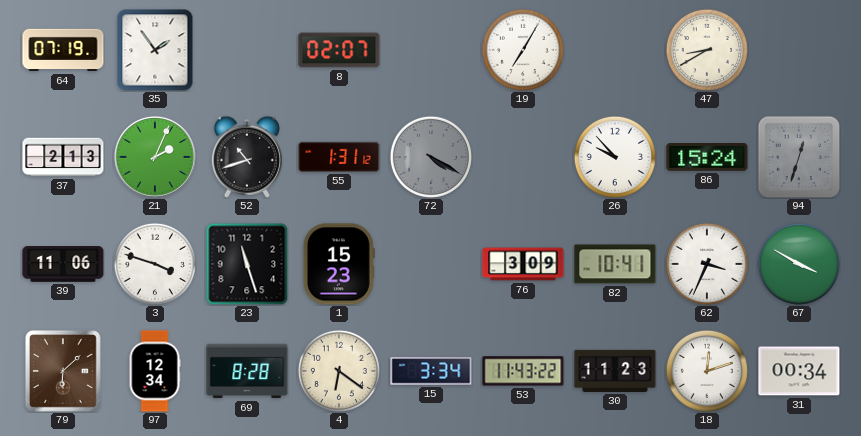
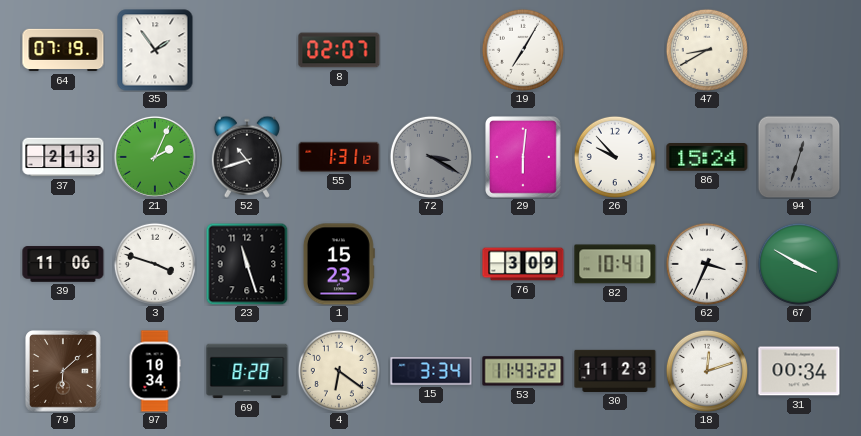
72: 4:20 -> 3:20 (431, 157)
29: none -> 6:01 (524, 158)
97: 12:34 -> 10:34 (155, 371)
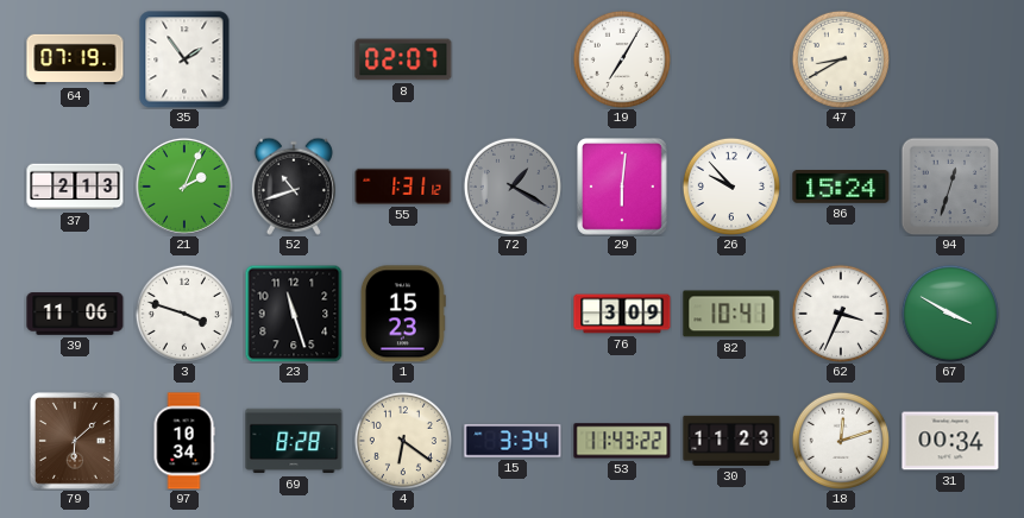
72: 3:20 -> 1:20 (513, 187)
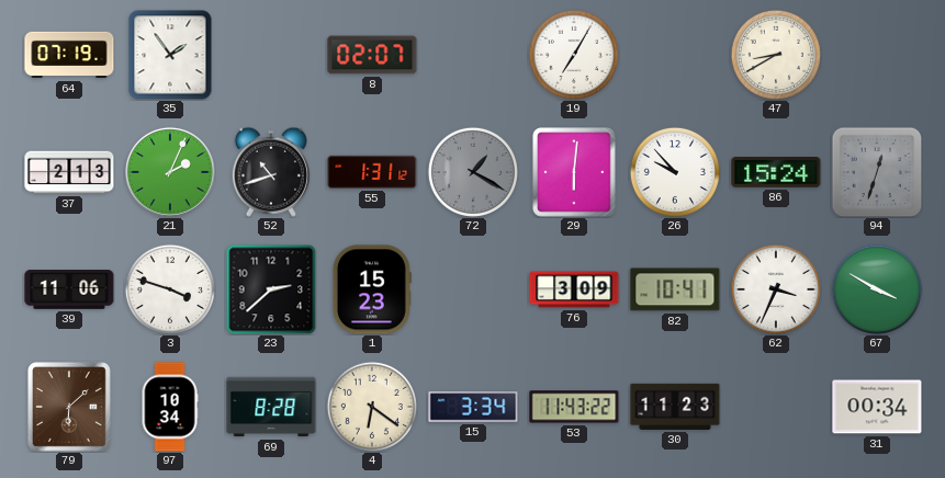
23: 11:27 -> 2:38 (271, 289)
18: 12:12 -> none (841, 441)
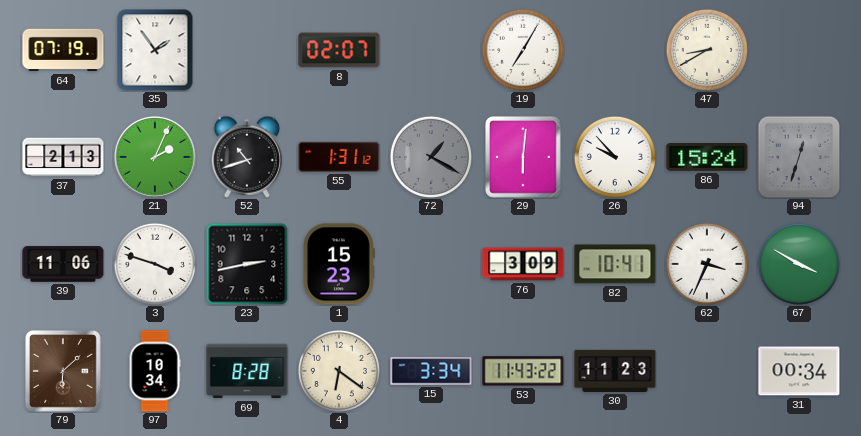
23: 2:38 -> 2:43 (247, 264)
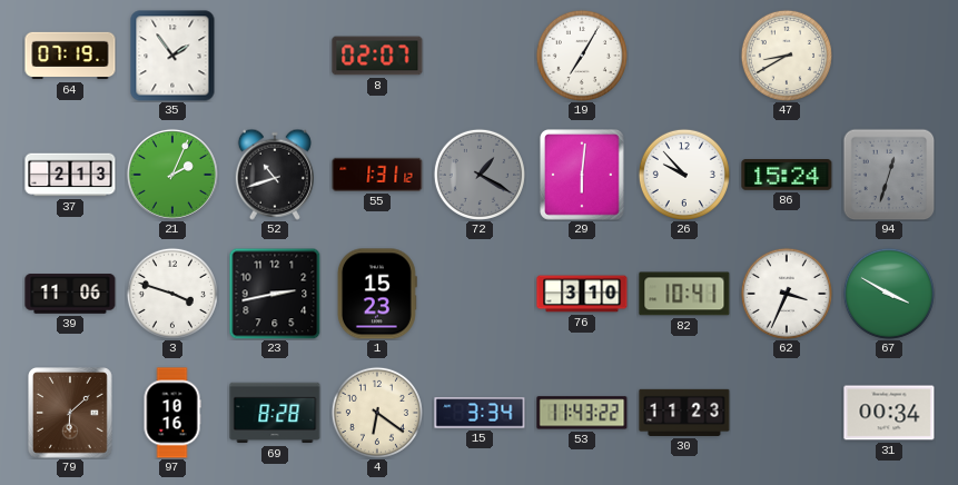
76: 3:09 -> 3:10 (582, 294)
97: 10:34 -> 10:16 (172, 413)
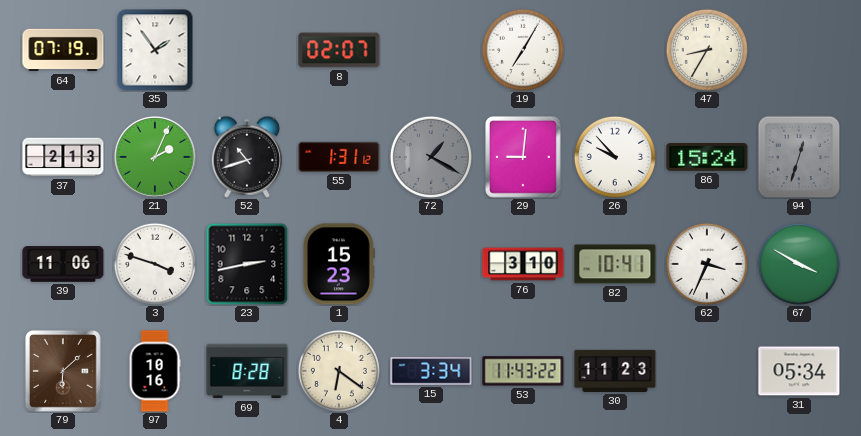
47: 8:40 -> 8:35 (707, 50)
29: 6:01 -> 9:01 (524, 158)
31: 00:34 -> 05:34 (799, 371)
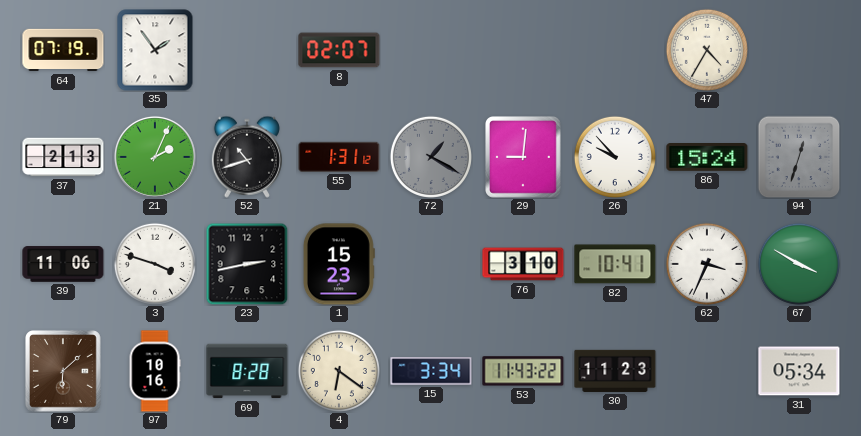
19: 7:05 -> none (523, 50)
47: 8:35 -> 4:35 (707, 50)
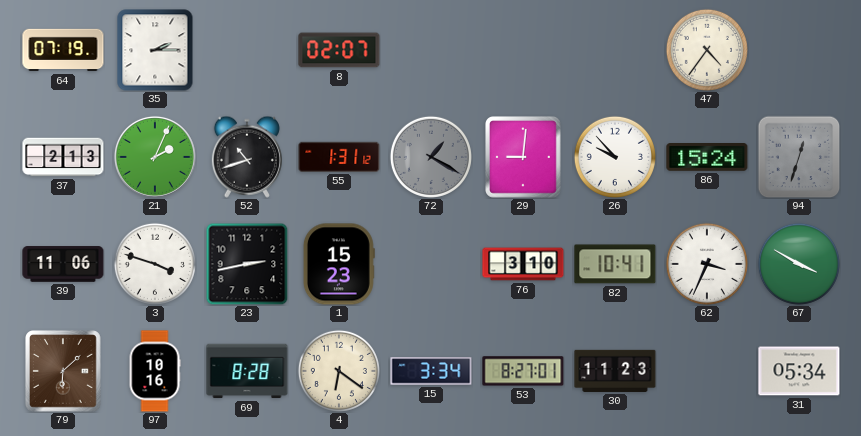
35: 1:54 -> 2:15 (155, 50)
47: 4:35 -> 4:36 (707, 50)
53: 11:43 -> 8:27 (523, 371)
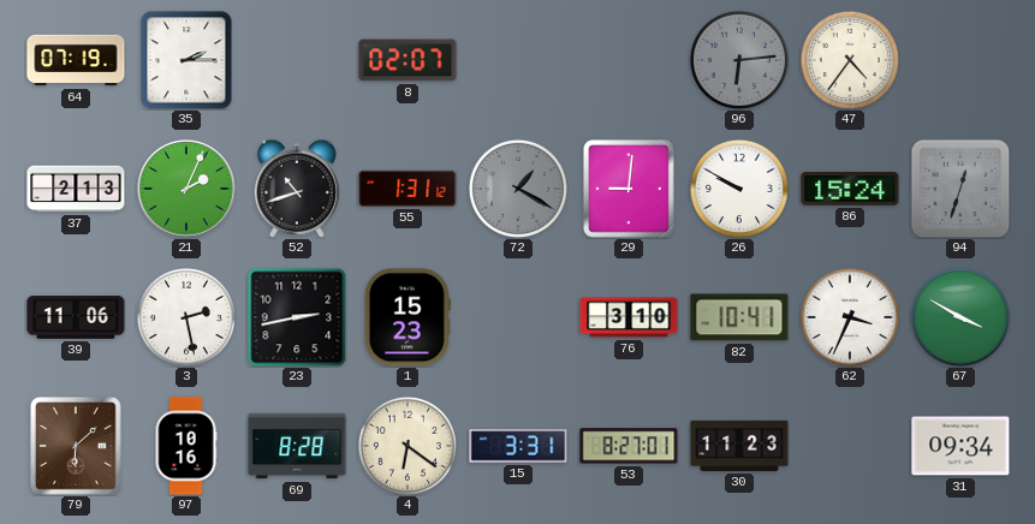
96: none -> 6:14 (739, 60)
26: 9:53 -> 9:50 (739, 189)
3: 3:48 -> 2:28 (186, 317)
15: 3:34 -> 3:31 (518, 446)
31: 05:34 -> 09:34 (960, 446)
